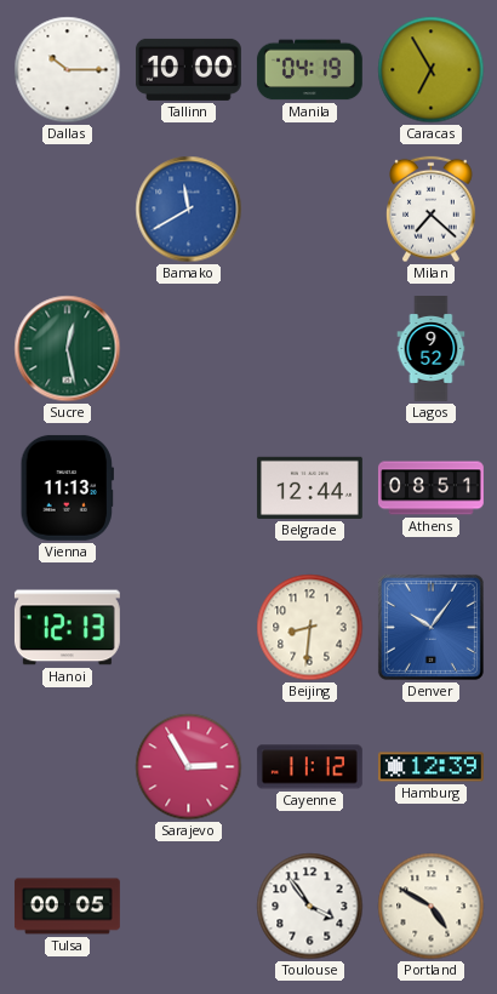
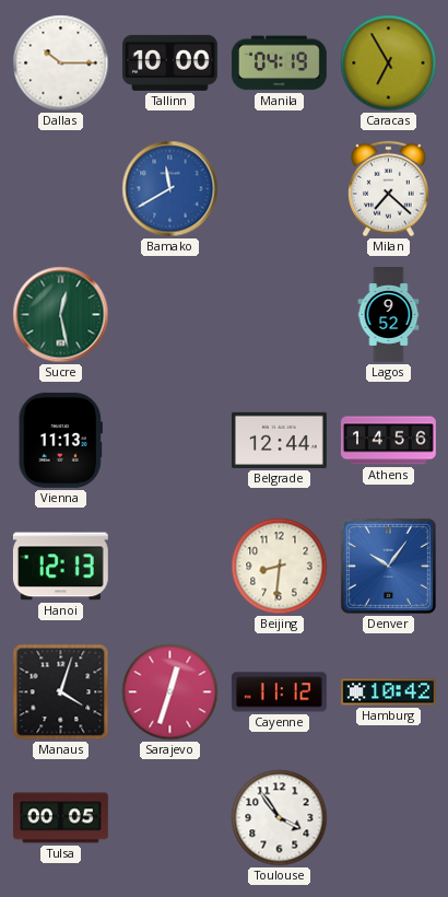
Athens: 08:51 -> 14:56 (389, 441)
Manaus: none -> 4:03 (61, 692)
Sarajevo: 2:55 -> 12:33 (170, 692)
Hamburg: 12:39 -> 10:42 (388, 692)
Portland: 4:50 -> none (432, 907)
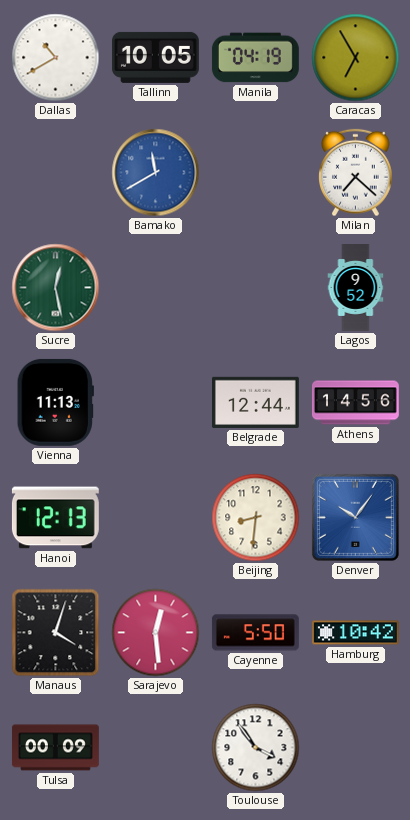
Dallas: 10:15 -> 10:40 (56, 58)
Tallinn: 10:00 -> 10:05 (155, 57)
Sarajevo: 12:33 -> 12:29 (156, 633)
Cayenne: 11:12 -> 5:50 (255, 633)
Tulsa: 00:05 -> 00:09 (56, 748)
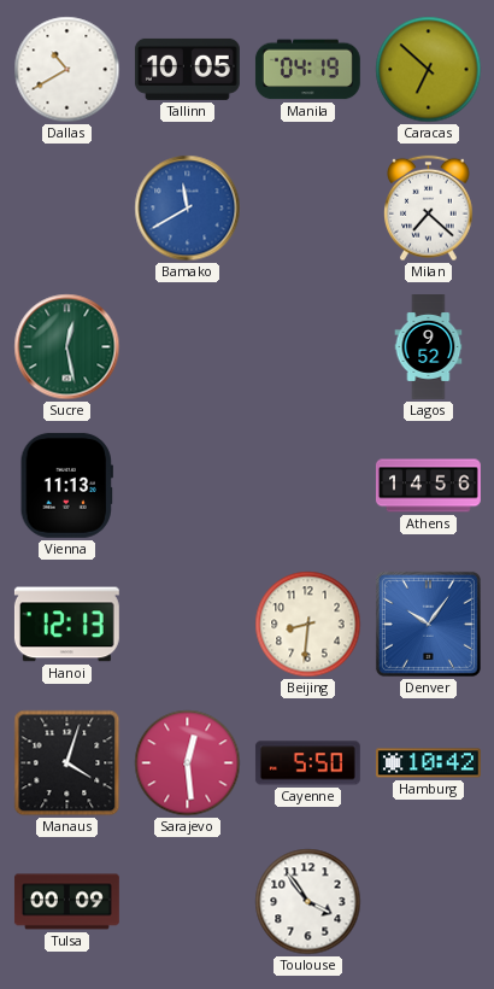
Caracas: 6:55 -> 6:52 (429, 70)
Belgrade: 12:44 -> none (255, 402)
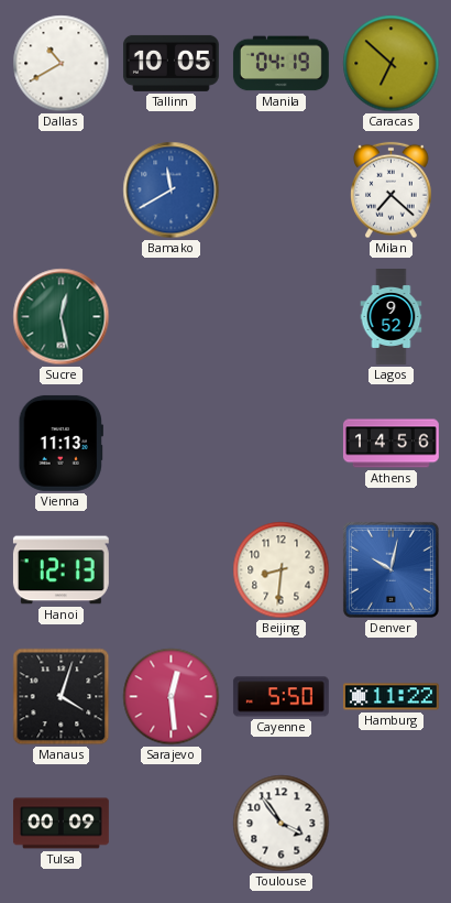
Denver: 10:06 -> 10:02 (391, 569)
Hamburg: 10:42 -> 11:22 (391, 697)
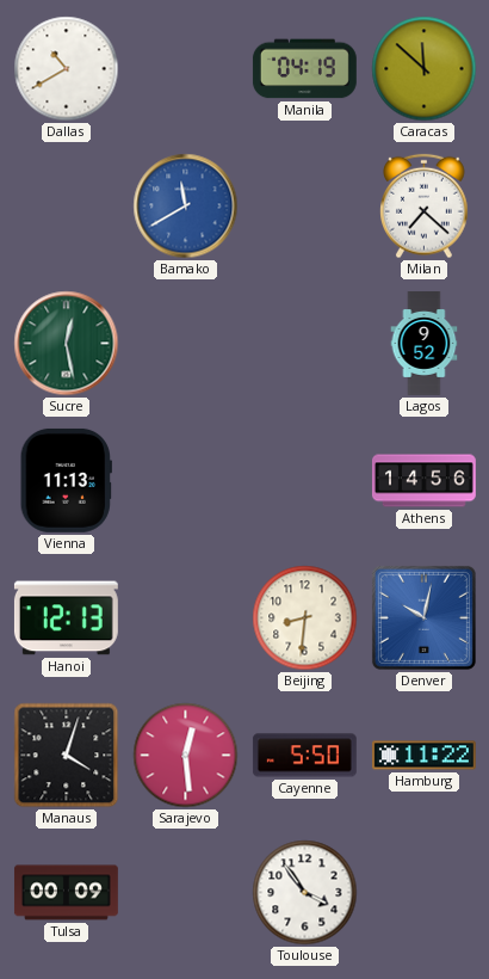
Tallinn: 10:05 -> none (170, 63)
Caracas: 6:52 -> 11:52 (425, 69)
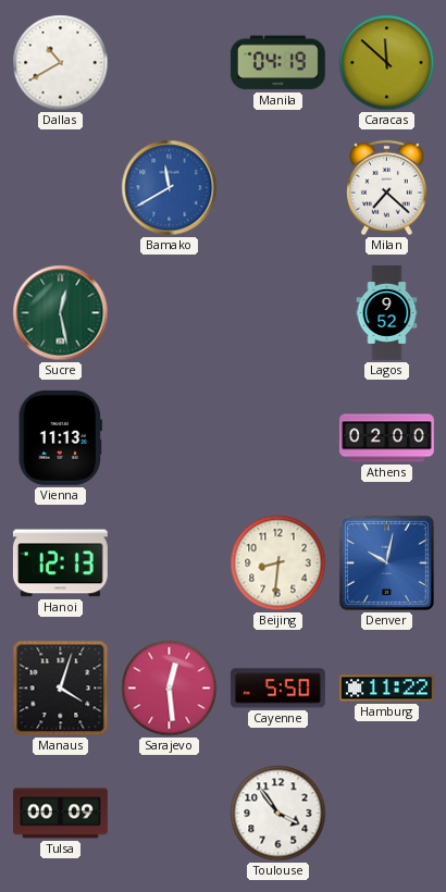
Athens: 14:56 -> 02:00 (387, 438)
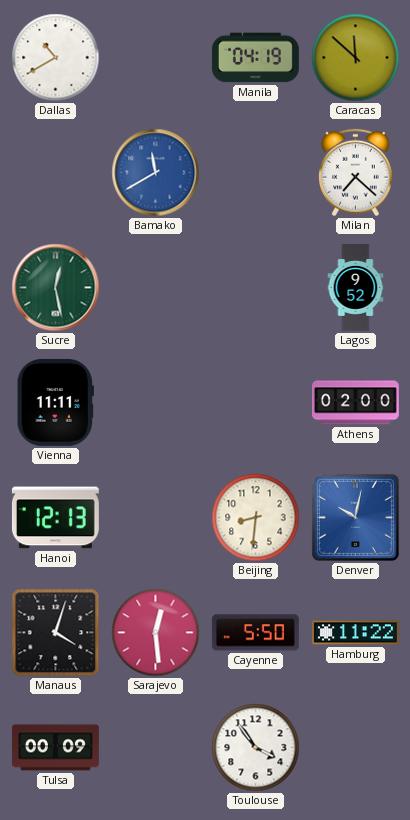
Vienna: 11:13 -> 11:11 (55, 402)
